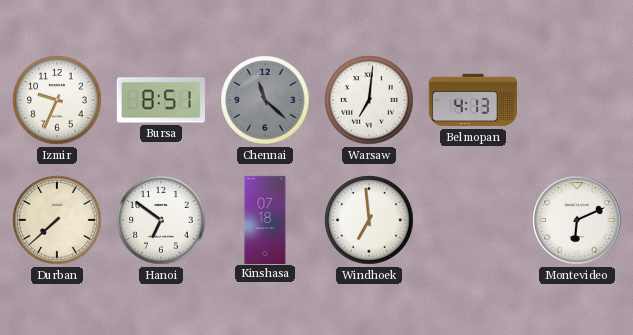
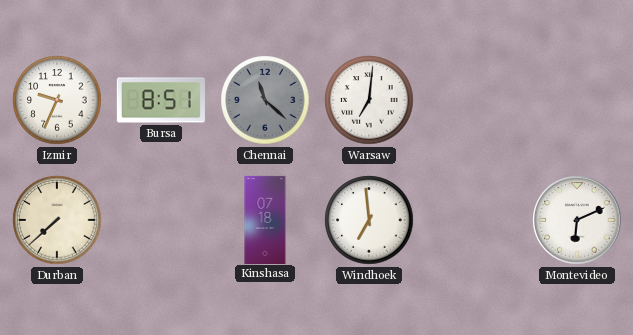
Belmopan: 4:13 -> none (473, 100)
Hanoi: 6:51 -> none (161, 220)
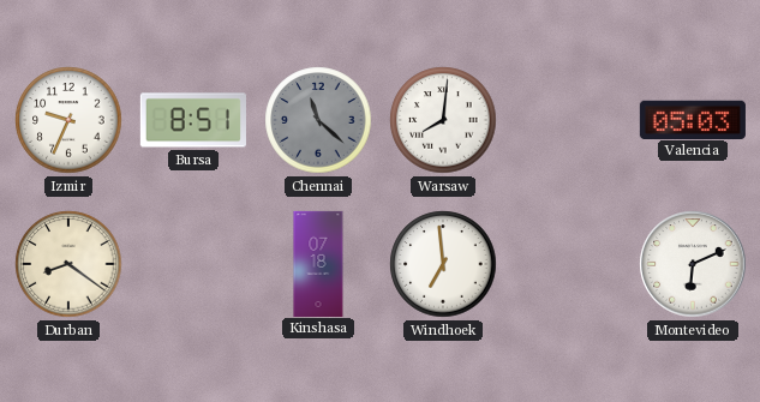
Warsaw: 7:01 -> 8:01 (443, 120)
Valencia: none -> 05:03 (693, 119)
Durban: 7:38 -> 8:21 (68, 264)
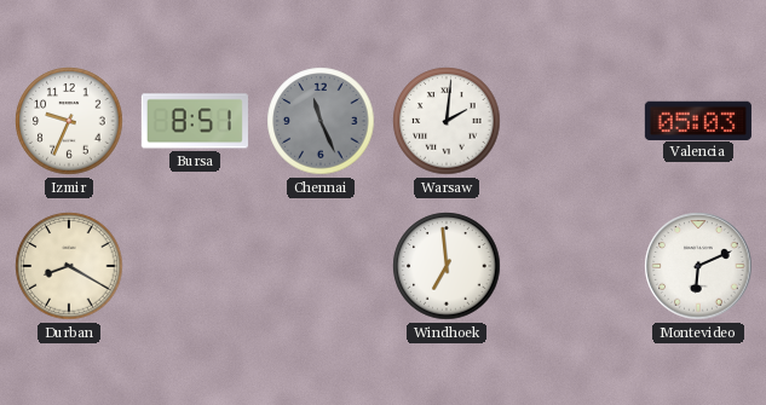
Chennai: 11:22 -> 11:26 (321, 121)
Warsaw: 8:01 -> 2:01 (447, 121)
Durban: 8:21 -> 8:20 (69, 266)
Kinshasa: 07:18 -> none (318, 263)
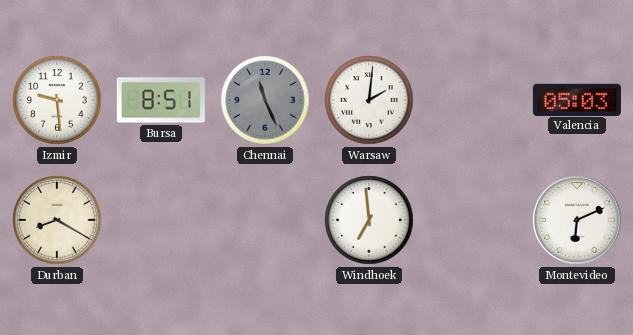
Izmir: 9:34 -> 9:29 (57, 100)
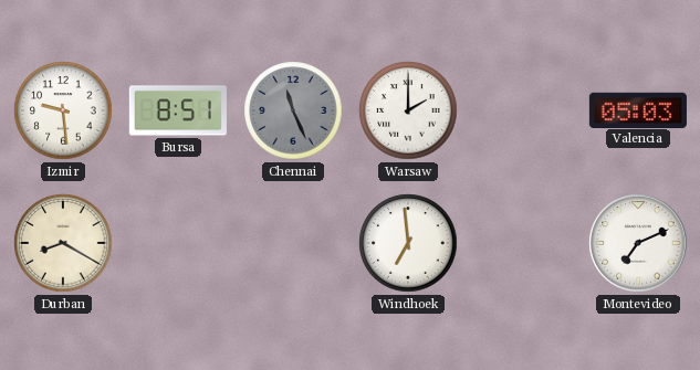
Warsaw: 2:01 -> 2:00 (408, 110)
Montevideo: 6:11 -> 7:11 (638, 243)
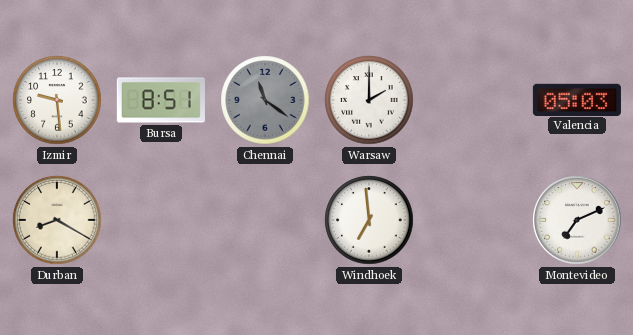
Chennai: 11:26 -> 11:21 (265, 100)
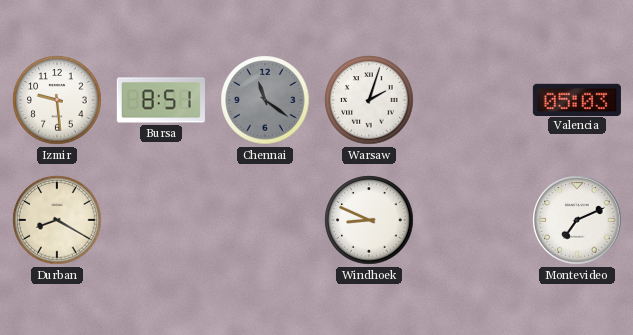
Warsaw: 2:00 -> 2:03 (369, 100)
Windhoek: 6:59 -> 8:49 (369, 220)
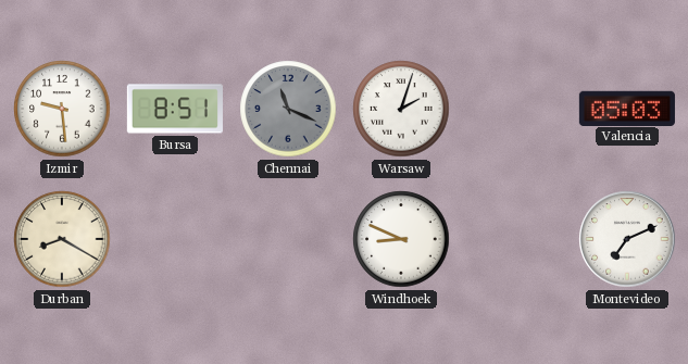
Chennai: 11:21 -> 11:19 (288, 109)
